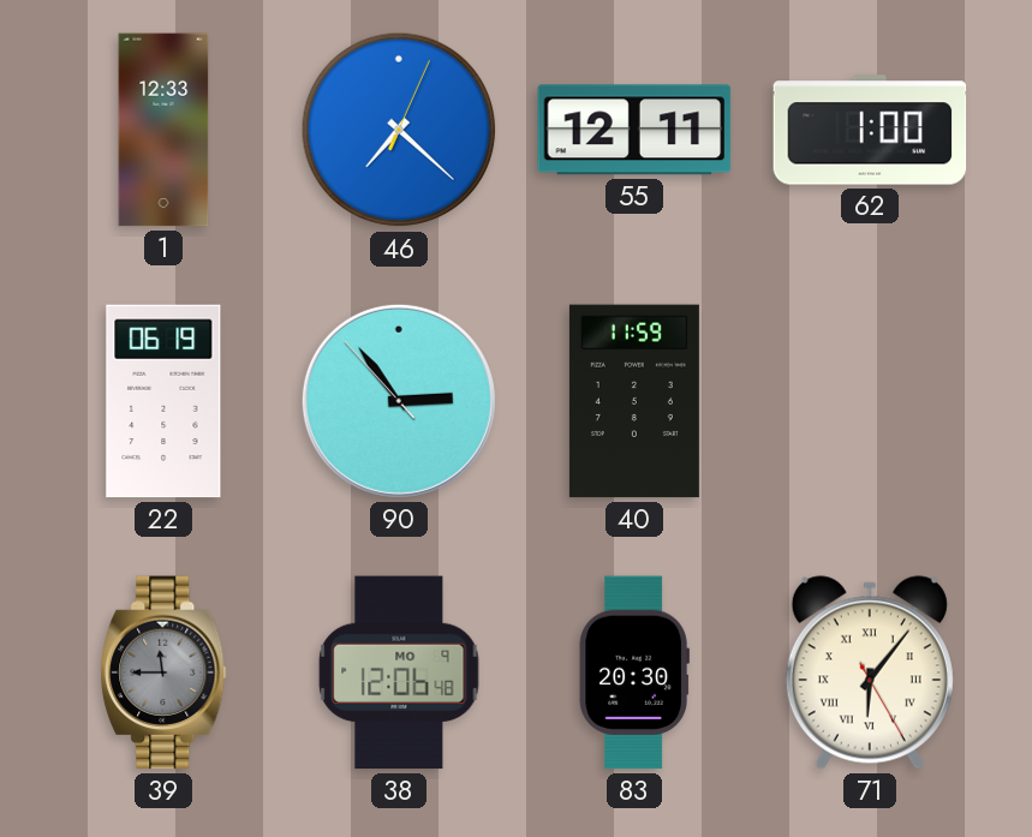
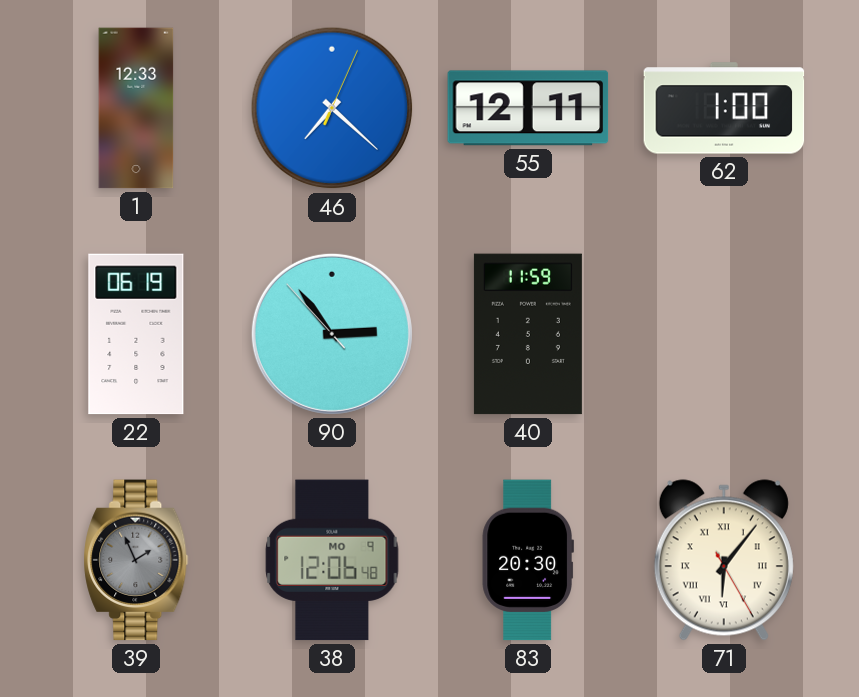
39: 11:45 -> 1:56 (136, 560)
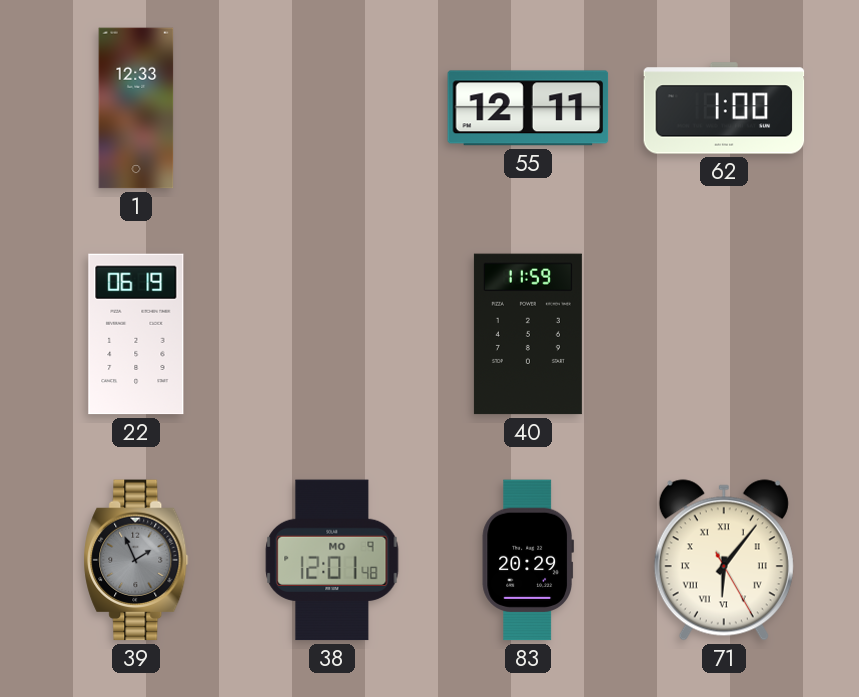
46: 7:22 -> none (332, 108)
90: 2:53 -> none (332, 334)
38: 12:06 -> 12:01 (332, 560)
83: 20:30 -> 20:29 (528, 560)
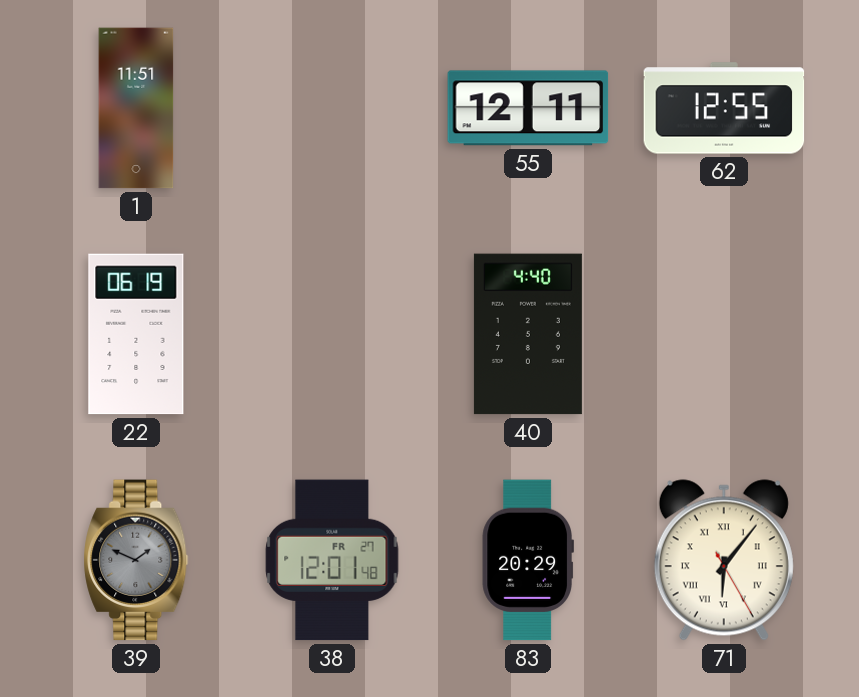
1: 12:33 -> 11:51 (136, 108)
62: 1:00 -> 12:55 (724, 108)
40: 11:59 -> 4:40 (528, 334)
39: 1:56 -> 1:49 (136, 560)
38 date: MO 9 -> FR 27 (332, 560)
